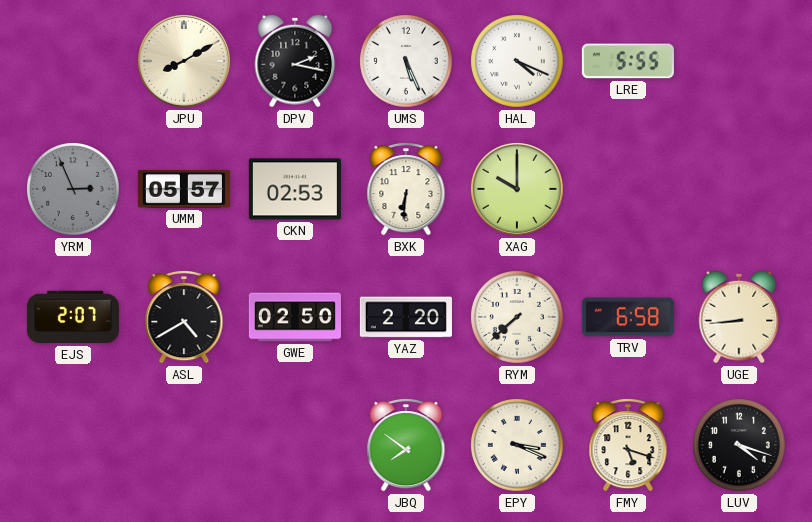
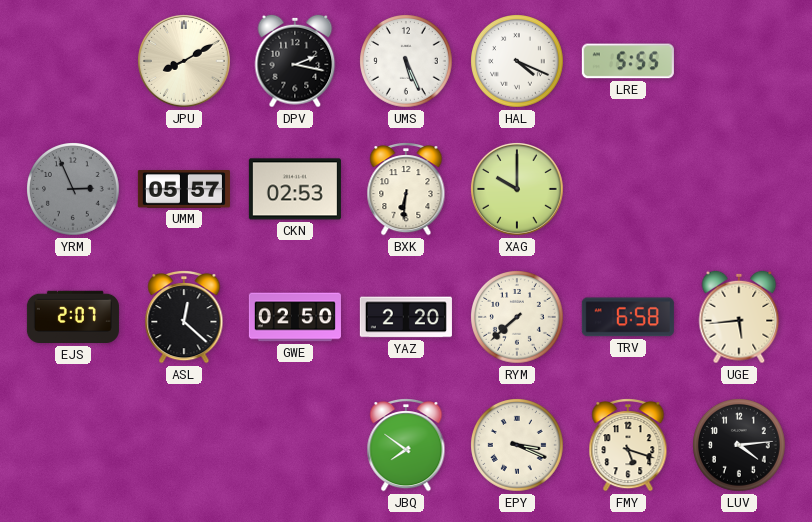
ASL: 4:40 -> 12:22 (184, 318)
UGE: 8:44 -> 5:44 (739, 317)
LUV: 4:18 -> 4:14 (740, 446)
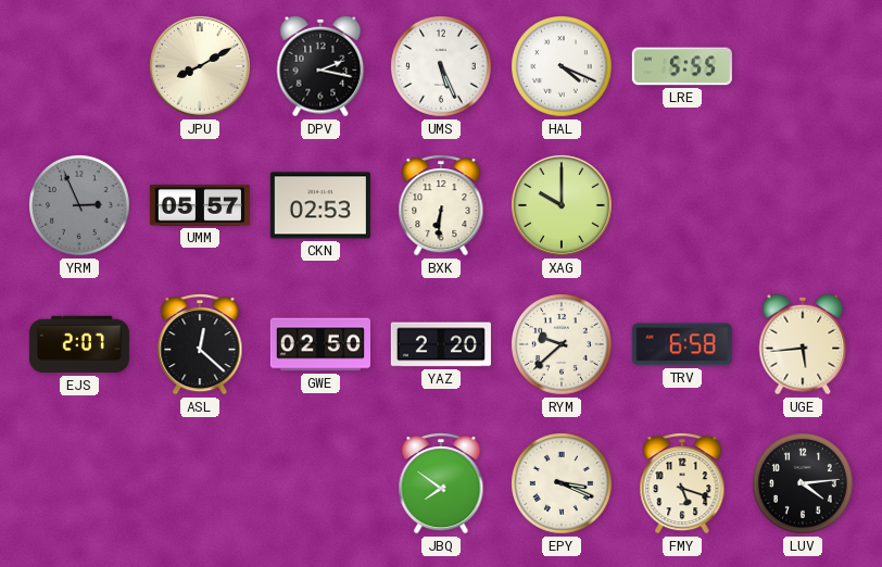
RYM: 7:38 -> 9:38 (563, 345)
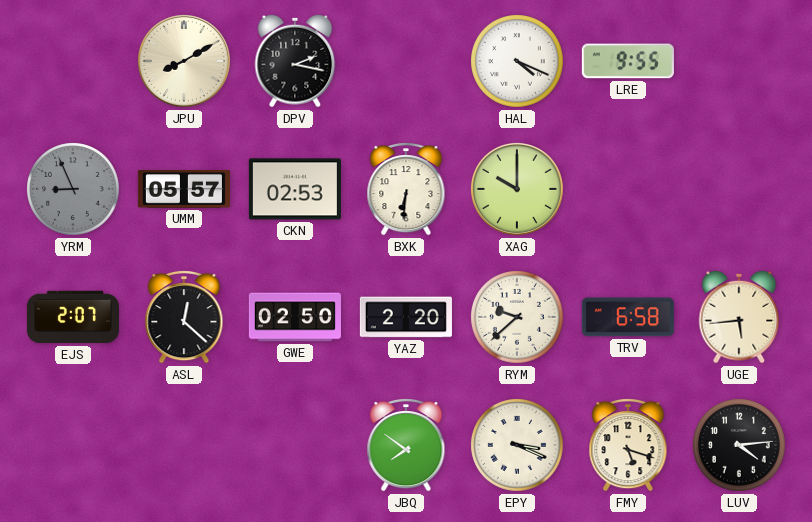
UMS: 5:26 -> none (442, 67)
LRE: 5:55 -> 9:55 (628, 61)
YRM: 2:56 -> 8:56 (74, 190)
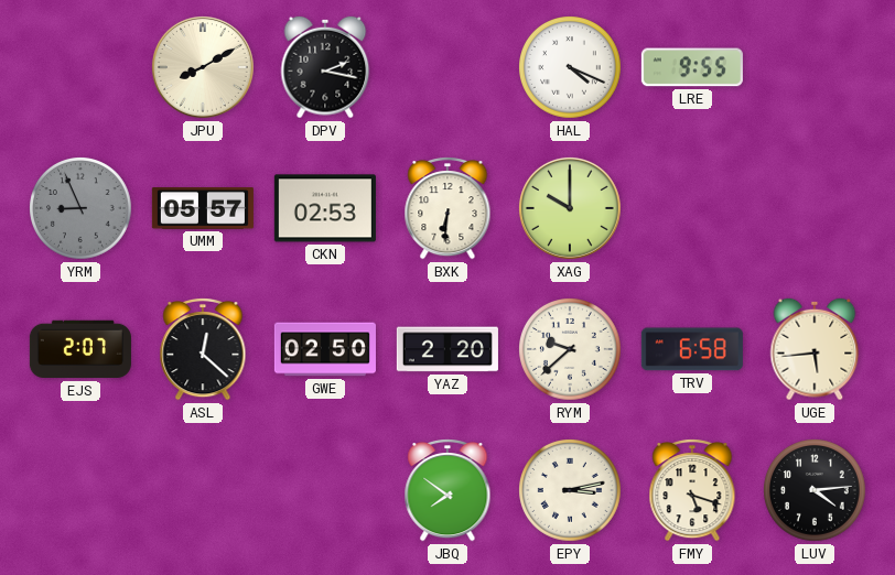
EPY: 3:19 -> 3:13 (571, 491)
